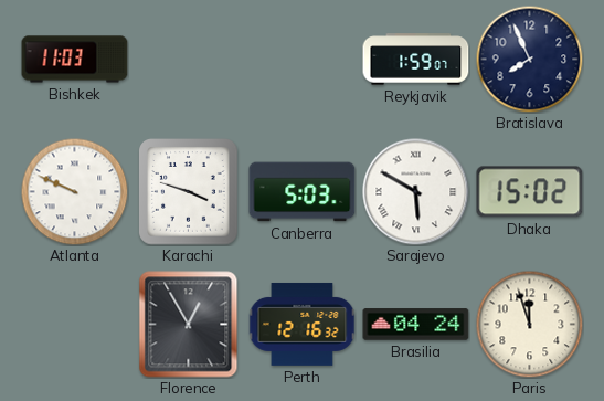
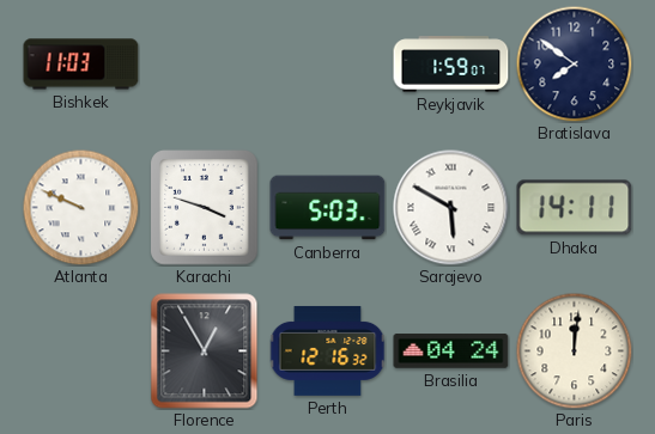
Bratislava: 7:56 -> 7:51 (574, 63)
Dhaka: 15:02 -> 14:11 (575, 208)
Paris: 11:57 -> 12:01 (574, 350)
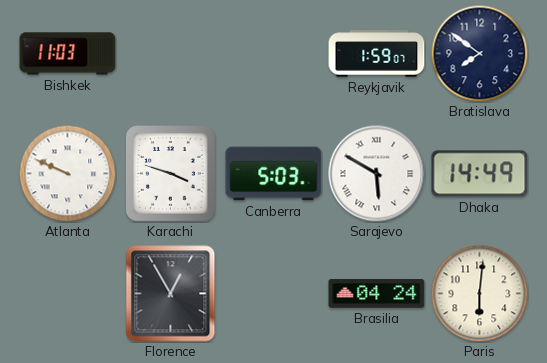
Dhaka: 14:11 -> 14:49 (480, 174)
Perth: 12:16 -> none (327, 350)
Paris: 12:01 -> 6:01 (479, 293)
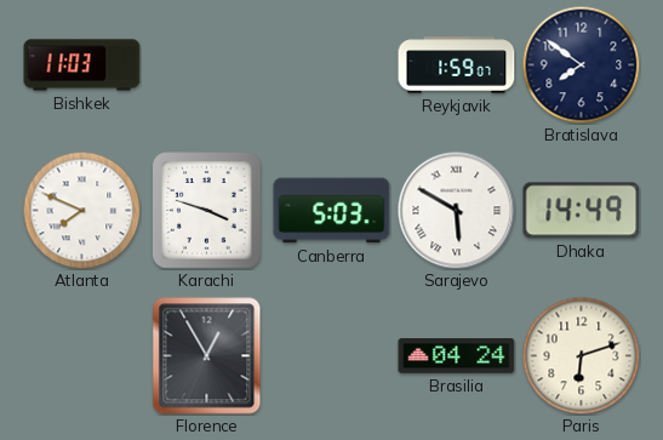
Atlanta: 9:49 -> 7:49 (81, 210)
Paris: 6:01 -> 6:12 (581, 355)
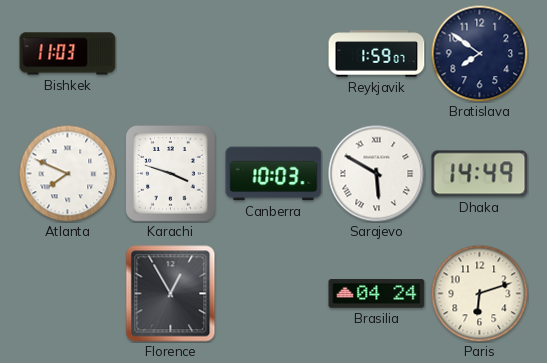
Canberra: 5:03 -> 10:03 (274, 174)
